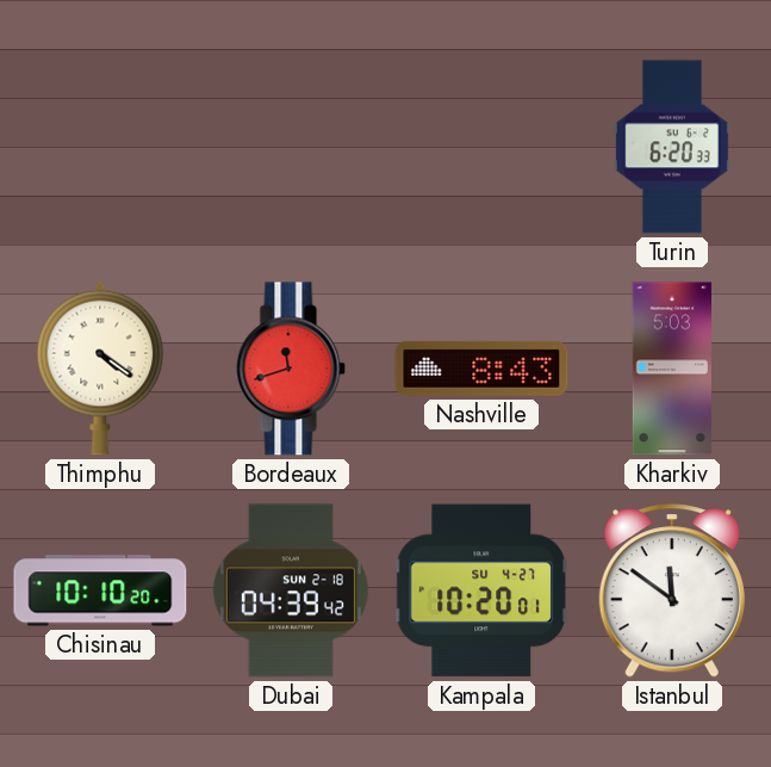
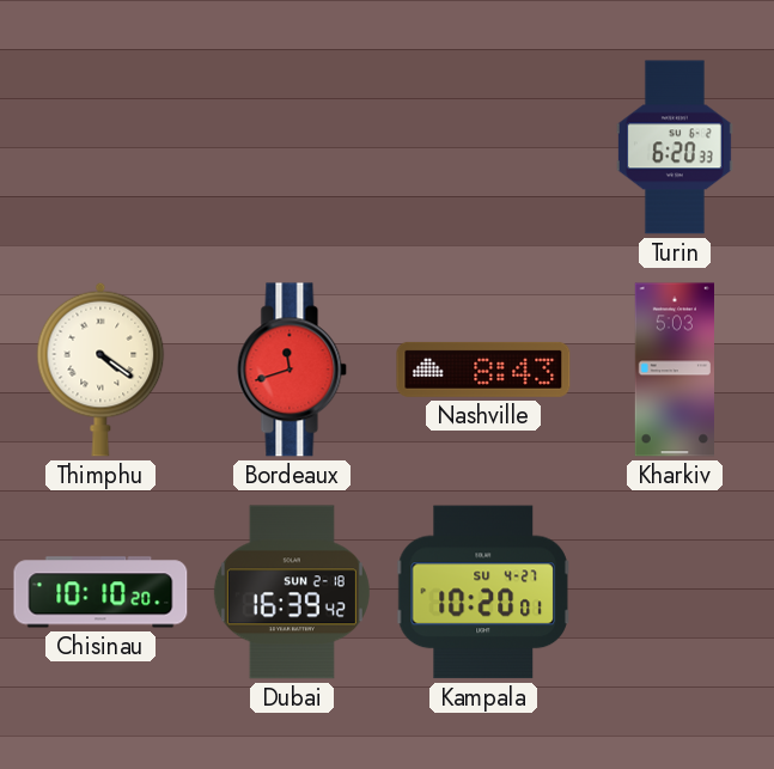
Dubai: 04:39 -> 16:39 (292, 592)
Istanbul: 11:51 -> none (672, 590)
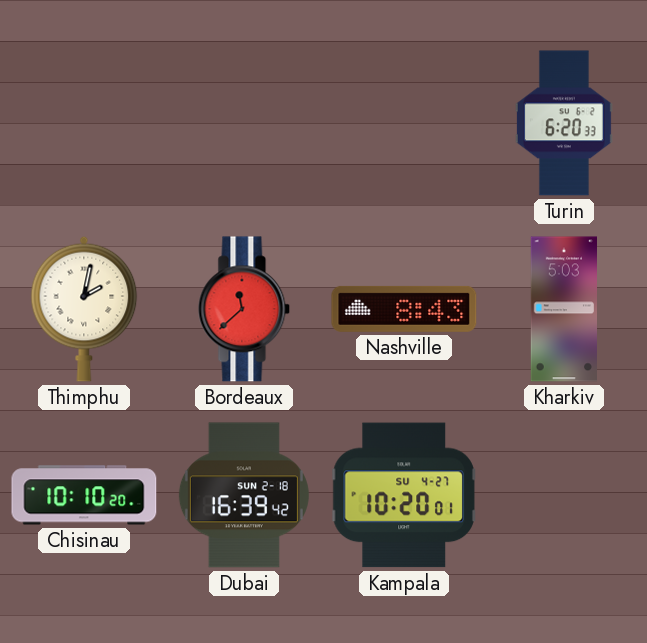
Thimphu: 4:21 -> 2:02 (84, 309)
Bordeaux: 11:42 -> 11:38 (244, 309)
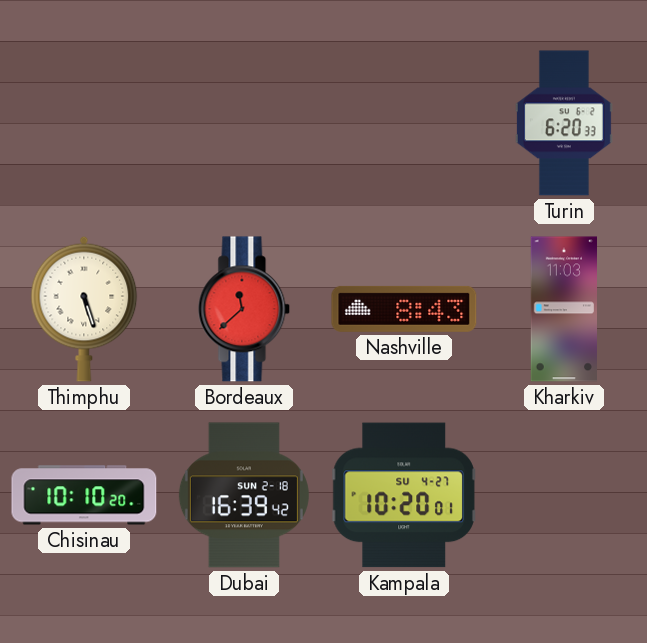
Thimphu: 2:02 -> 5:27 (84, 309)
Kharkiv: 5:03 -> 11:03 (563, 309)
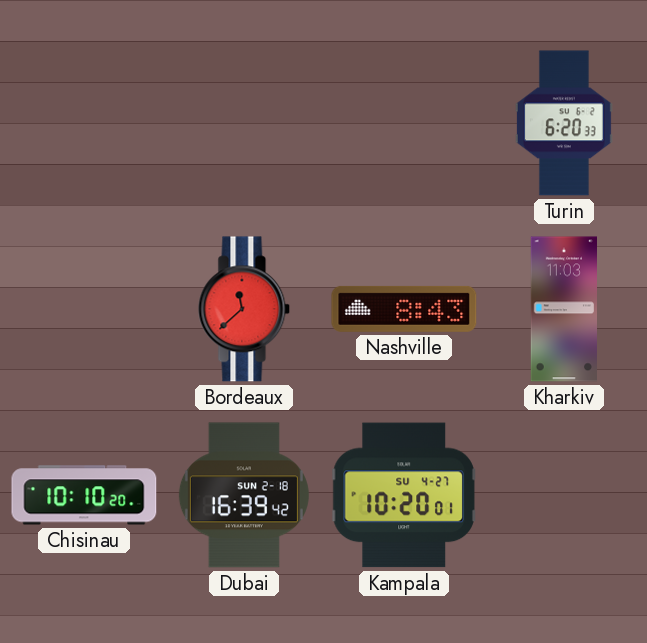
Thimphu: 5:27 -> none (84, 309)
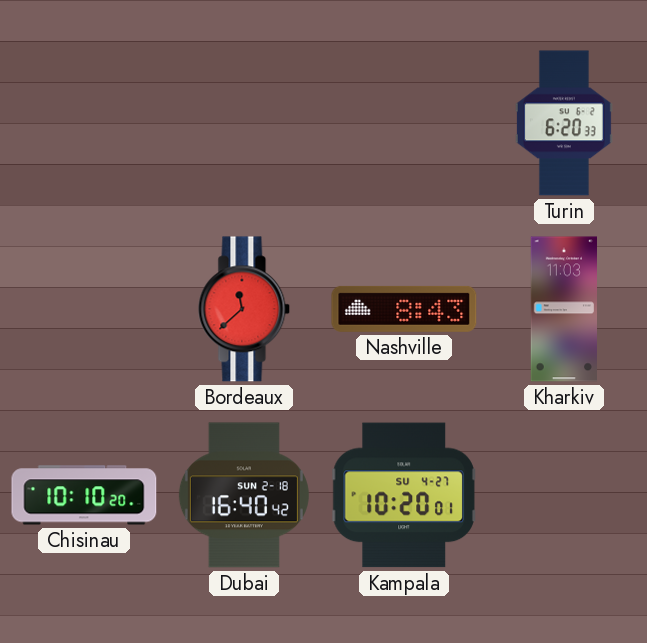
Dubai: 16:39 -> 16:40 (244, 495)
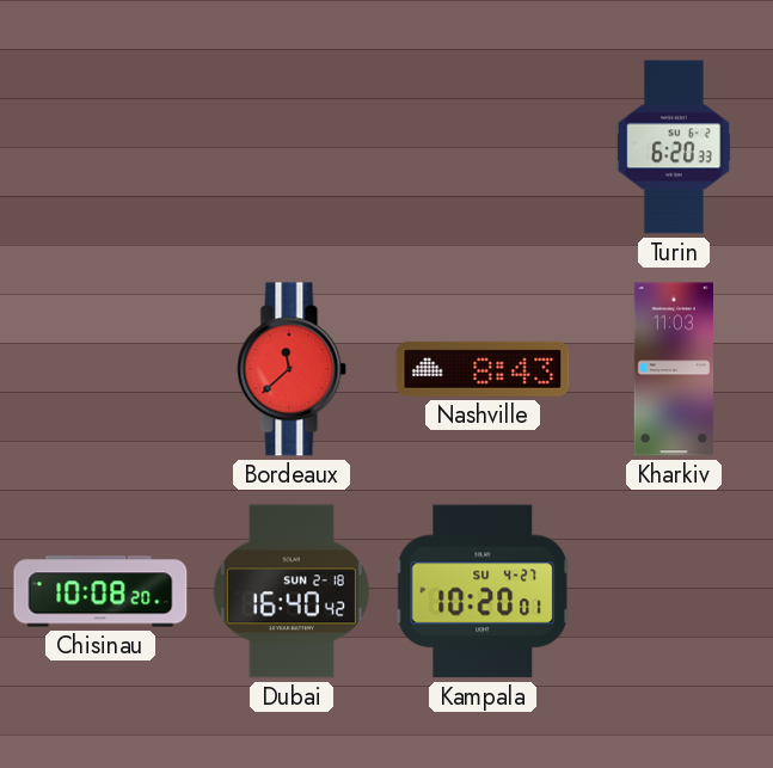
Chisinau: 10:10 -> 10:08 (100, 591)
